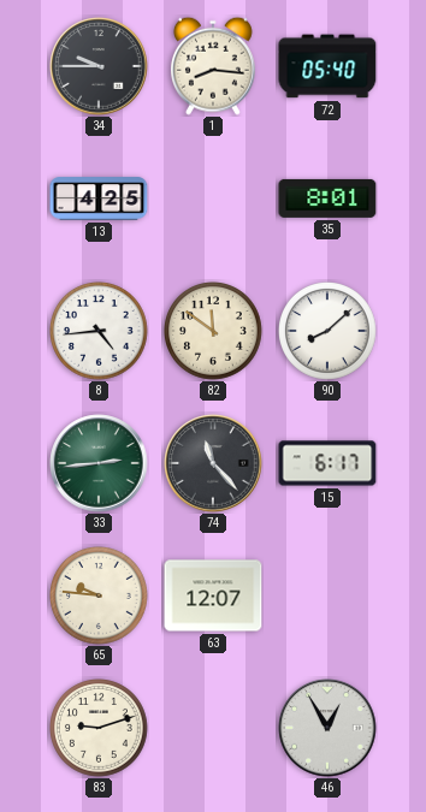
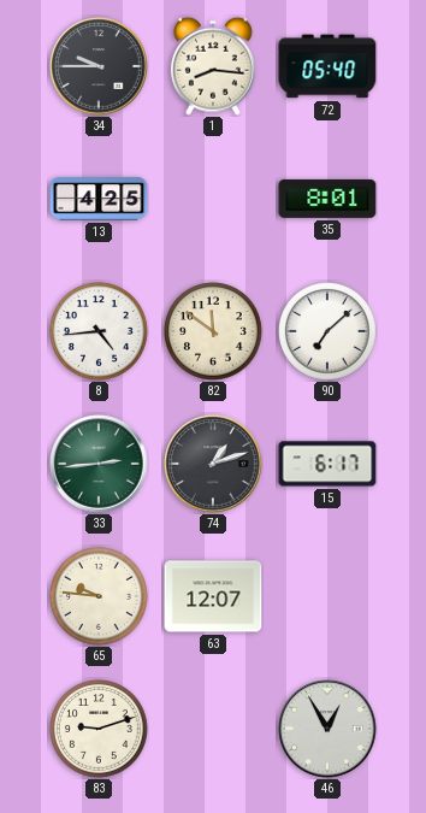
90: 8:08 -> 7:08 (329, 332)
74: 11:23 -> 1:12 (213, 464)
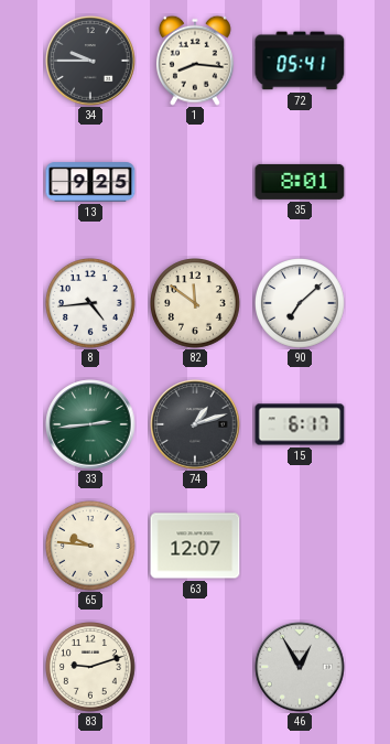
72: 05:40 -> 05:41 (300, 61)
13: 4:25 -> 9:25 (90, 182)
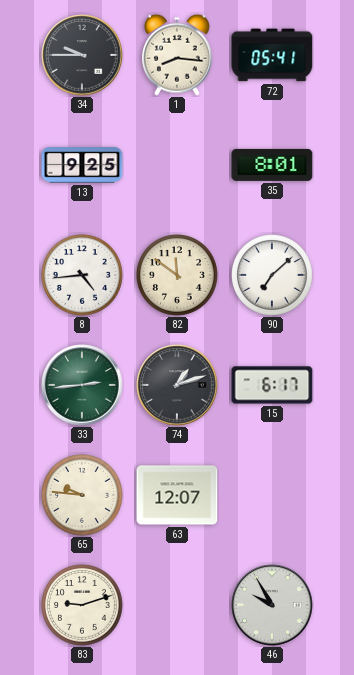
46: 12:55 -> 9:55 (272, 605)
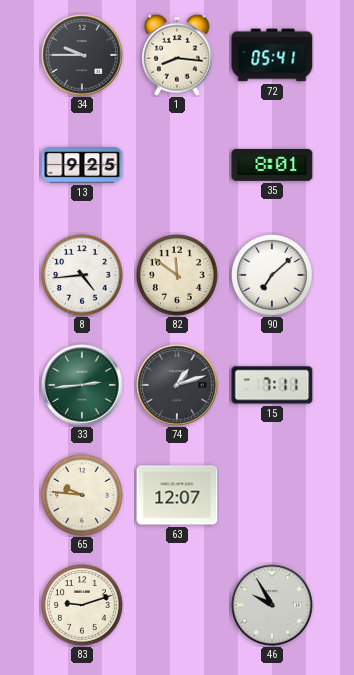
15: 6:17 -> 7:11 (272, 385)
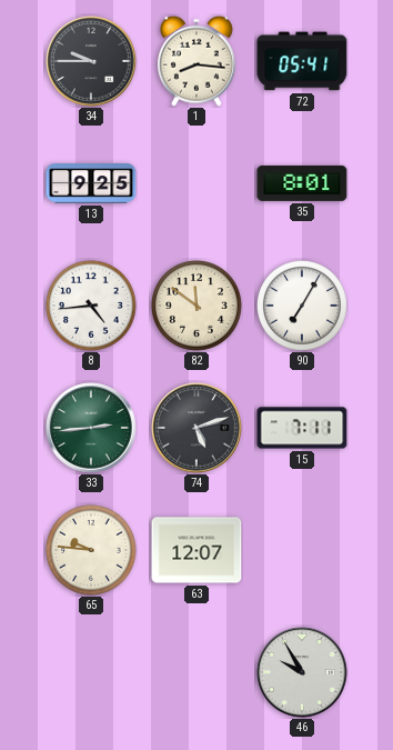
90: 7:08 -> 7:05 (303, 307)
74: 1:12 -> 5:12 (196, 428)
83: 9:12 -> none (83, 606)
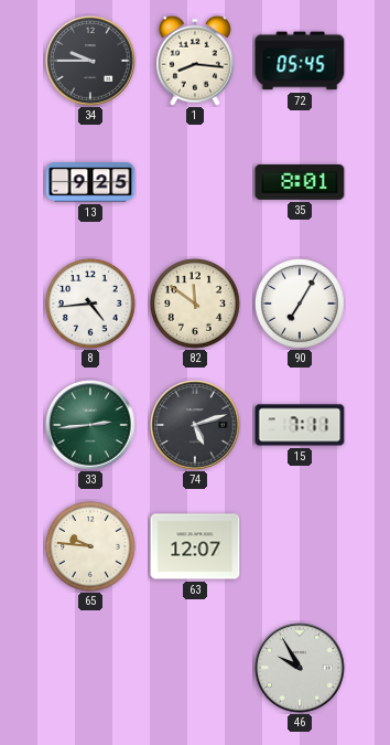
72: 05:41 -> 05:45 (300, 61)
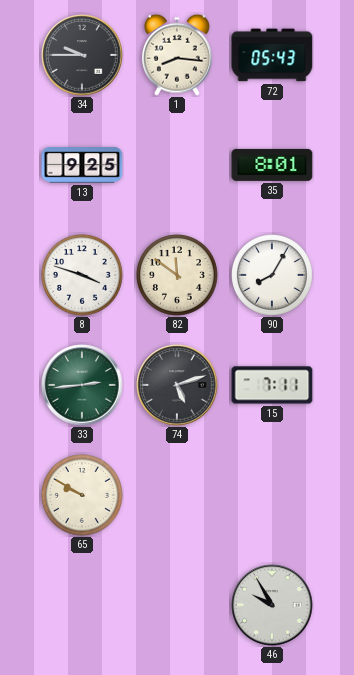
72: 05:45 -> 05:43 (272, 55)
8: 4:44 -> 3:48 (83, 276)
90: 7:05 -> 8:05 (273, 276)
65: 9:46 -> 9:50 (83, 496)
63: 12:07 -> none (195, 546)
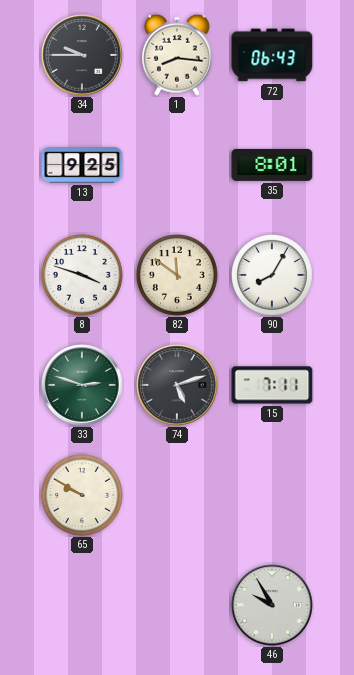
72: 05:43 -> 06:43 (272, 55)
33: 2:44 -> 2:48 (82, 385)
